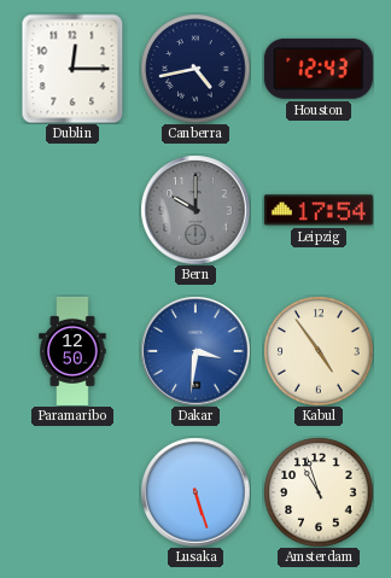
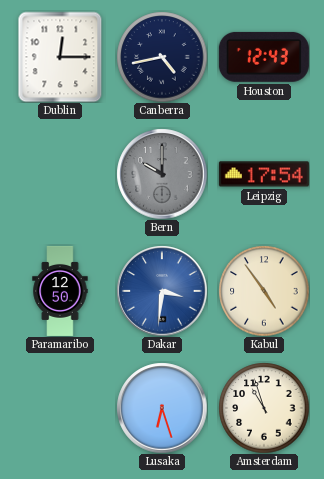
Lusaka: 5:27 -> 6:27 (162, 408)
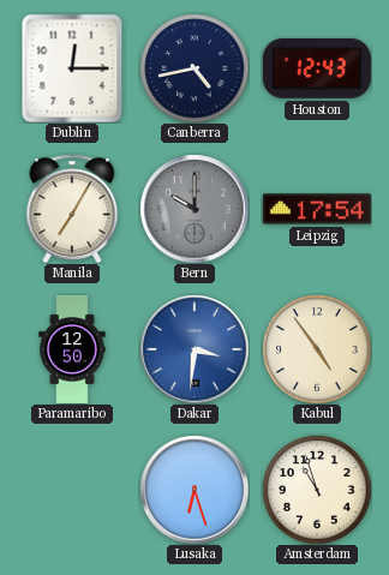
Manila: none -> 7:05 (72, 208)
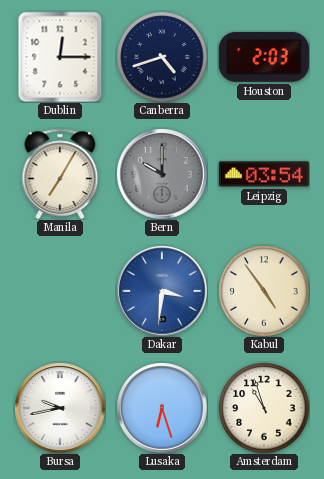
Canberra: 4:43 -> 4:42 (162, 57)
Houston: 12:43 -> 2:03 (264, 57)
Leipzig: 17:54 -> 03:54 (264, 174)
Paramaribo: 12:50 -> none (72, 349)
Bursa: none -> 9:43 (60, 408)
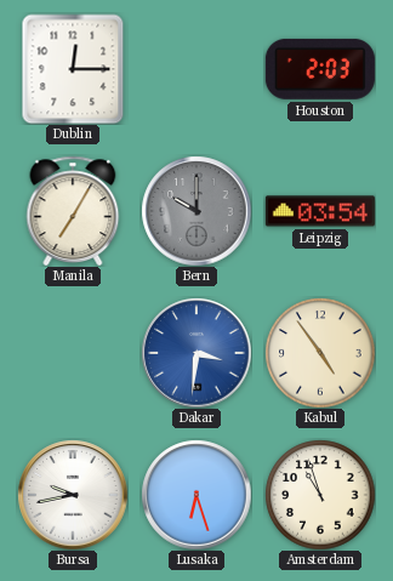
Canberra: 4:42 -> none (162, 57)
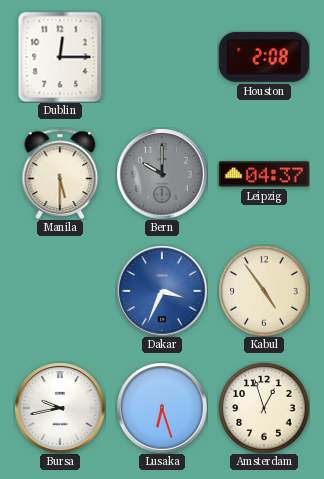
Houston: 2:03 -> 2:08 (264, 57)
Manila: 7:05 -> 5:30 (60, 173)
Leipzig: 03:54 -> 04:37 (264, 174)
Dakar: 3:31 -> 3:34 (162, 291)
Amsterdam: 10:57 -> 12:57 (264, 408)
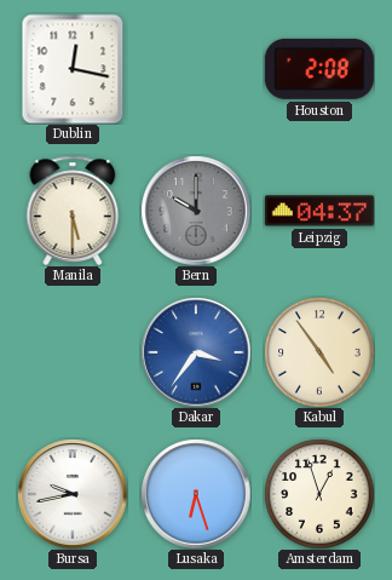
Dublin: 12:15 -> 12:17 (73, 69)
Dakar: 3:34 -> 3:36 (196, 352)
